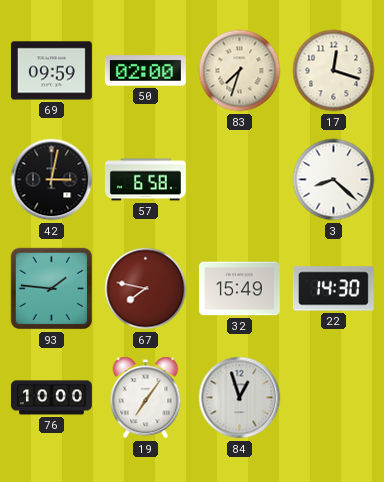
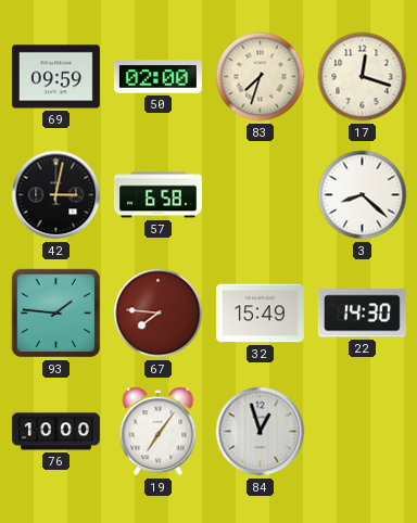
67: 7:47 -> 7:46 (159, 314)
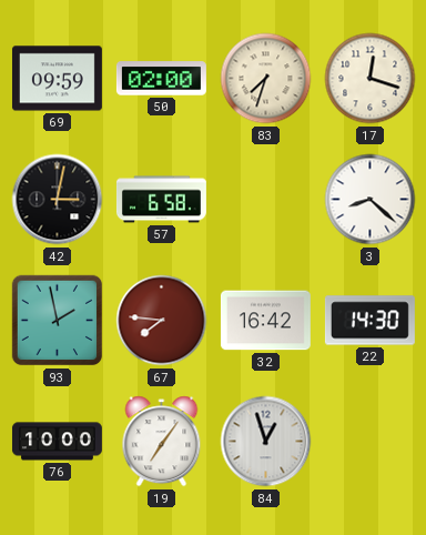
93: 1:46 -> 1:58 (58, 321)
32: 15:49 -> 16:42 (265, 321)
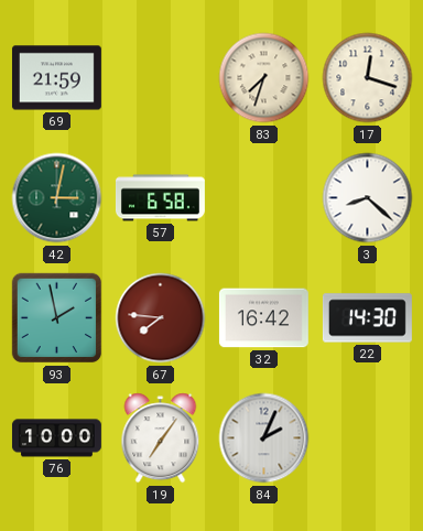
69: 09:59 -> 21:59 (56, 78)
50: 02:00 -> none (161, 79)
42 dial: black -> green (57, 198)
84: 12:57 -> 2:04 (264, 438)
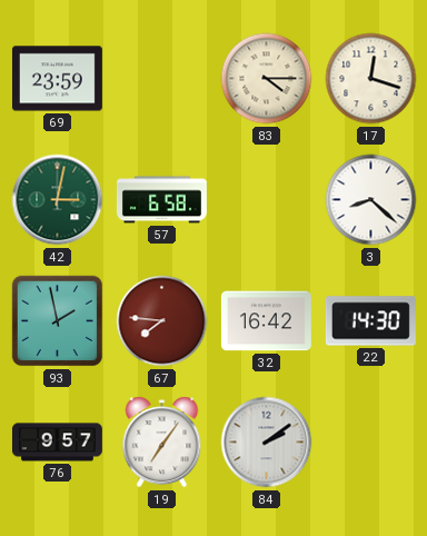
69: 21:59 -> 23:59 (57, 79)
83: 7:33 -> 4:15 (267, 79)
76: 10:00 -> 9:57 (57, 443)
84: 2:04 -> 2:09 (267, 443)
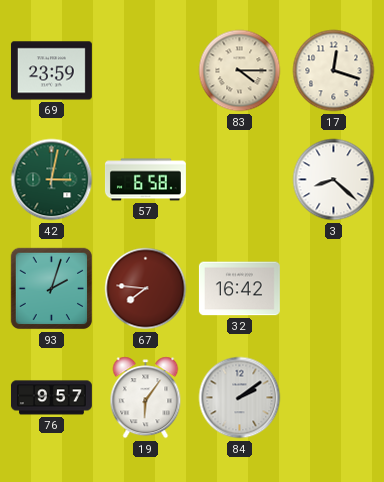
93: 1:58 -> 2:03 (52, 289)
22: 14:30 -> none (370, 321)
19: 7:06 -> 6:06 (146, 398)
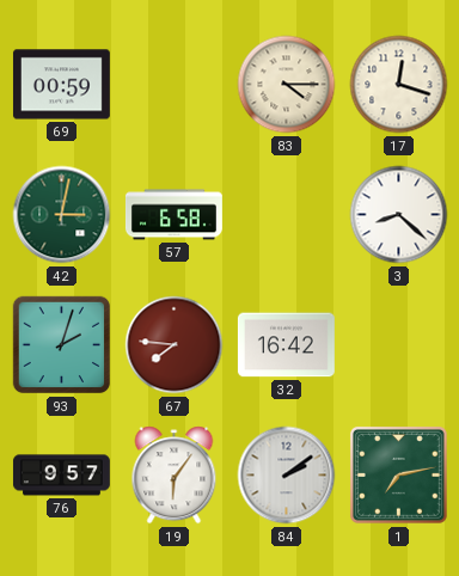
69: 23:59 -> 00:59 (61, 85)
1: none -> 7:13 (398, 474)
